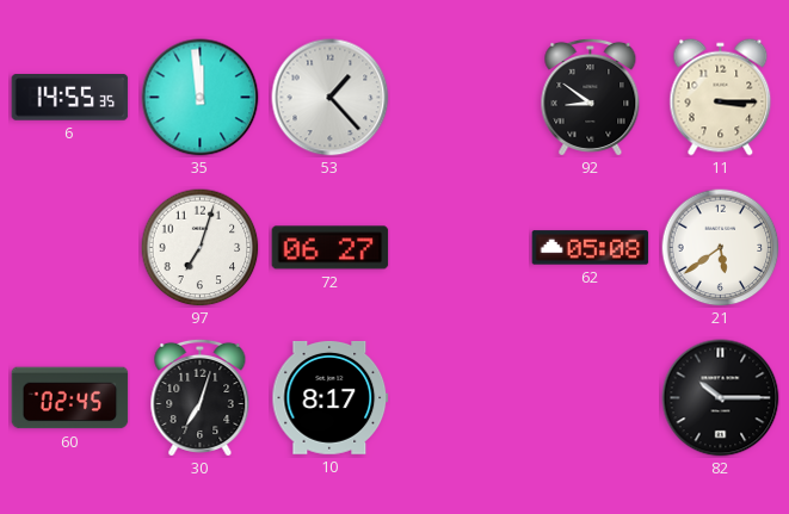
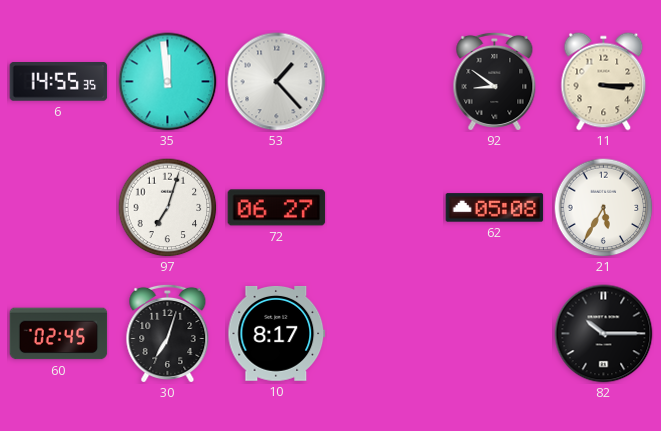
21: 5:39 -> 5:35 (604, 208)
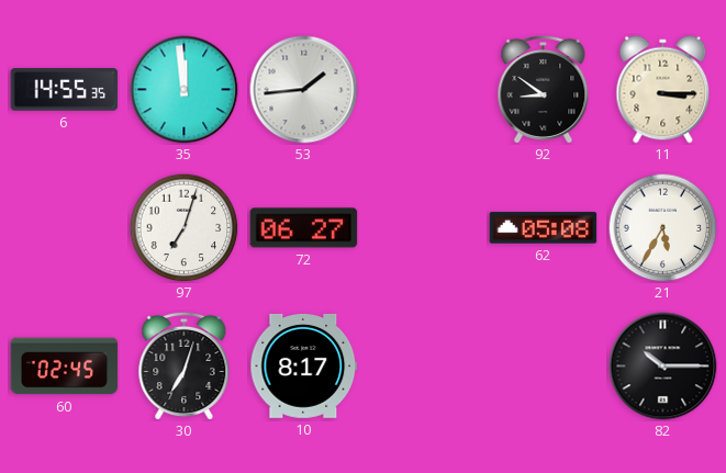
53: 1:23 -> 1:44 (304, 90)
